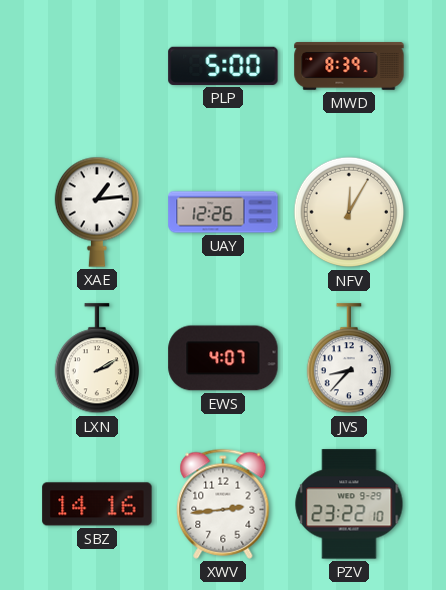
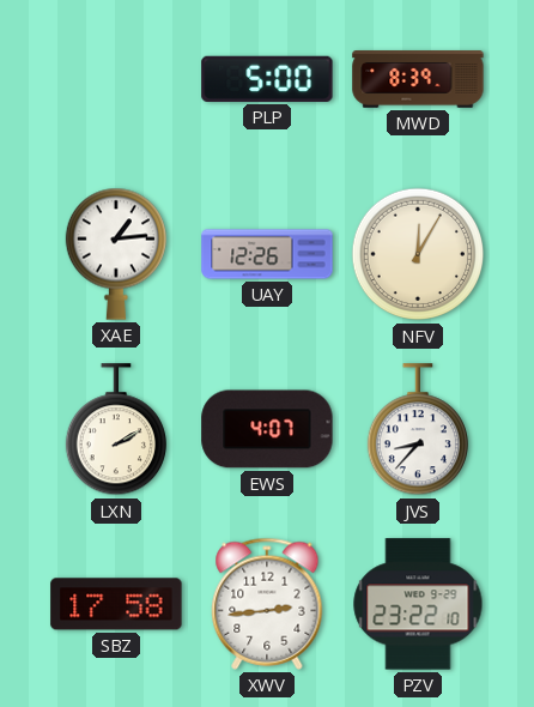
SBZ: 14:16 -> 17:58 (116, 604)
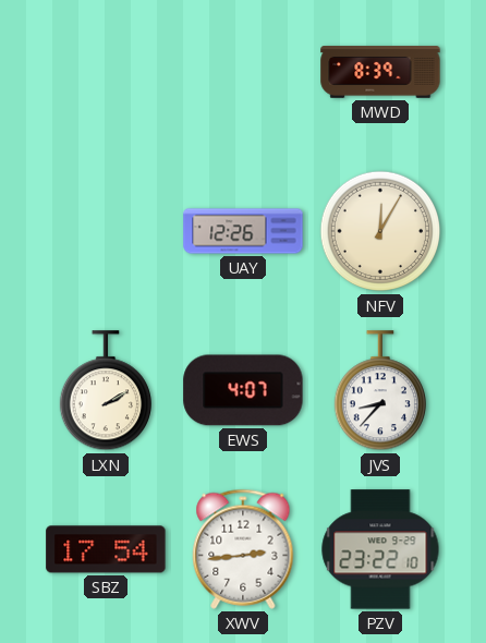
PLP: 5:00 -> none (267, 79)
XAE: 1:14 -> none (115, 254)
SBZ: 17:58 -> 17:54 (106, 549)
